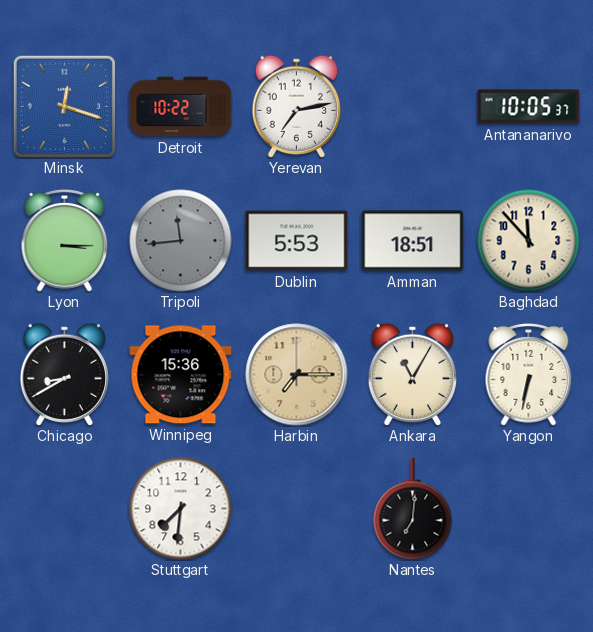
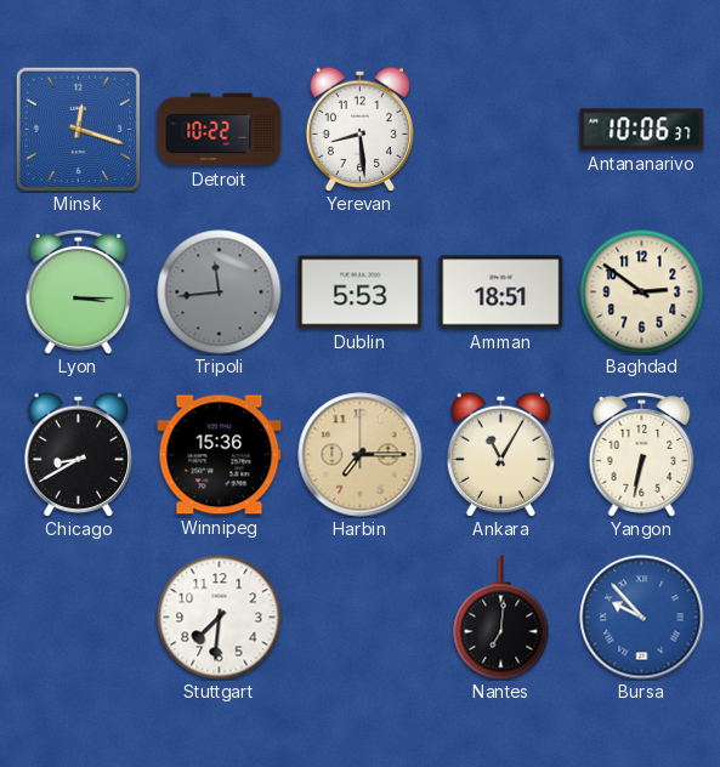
Yerevan: 7:13 -> 8:29 (359, 129)
Antananarivo: 10:05 -> 10:06 (642, 130)
Baghdad: 11:53 -> 2:51 (642, 292)
Bursa: none -> 9:53 (642, 618)
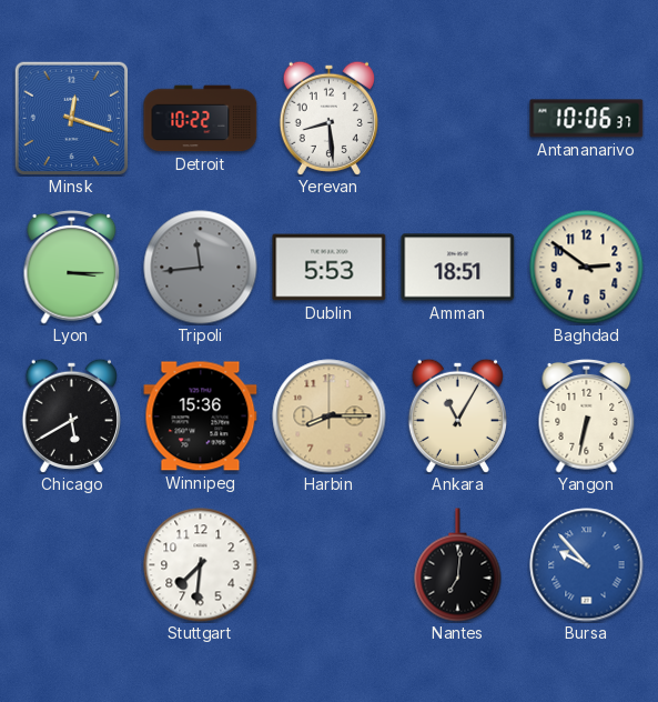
Chicago: 8:40 -> 5:40 (71, 415)
Harbin: 7:15 -> 8:15 (330, 417)
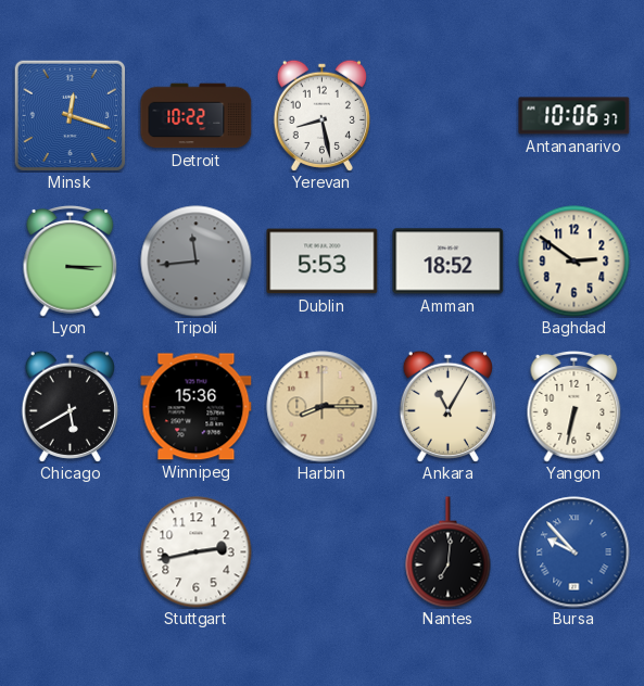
Yerevan: 8:29 -> 8:28 (321, 115)
Amman: 18:51 -> 18:52 (449, 262)
Stuttgart: 7:31 -> 2:43 (197, 552)
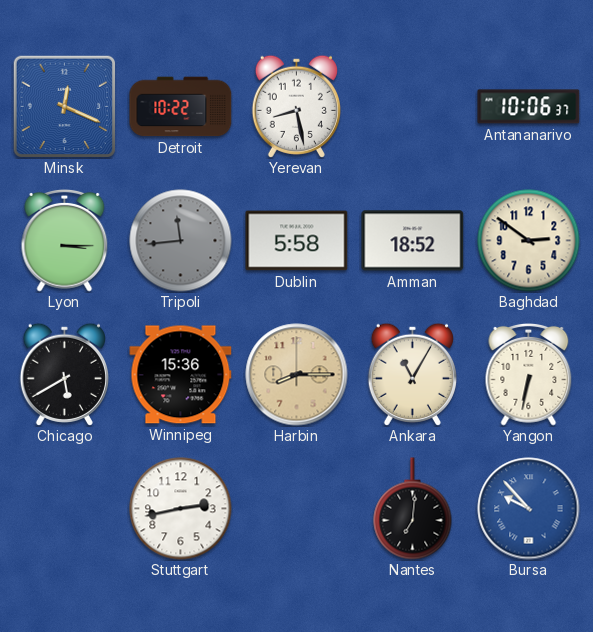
Minsk: 12:18 -> 12:19 (64, 106)
Dublin: 5:53 -> 5:58 (297, 241)
